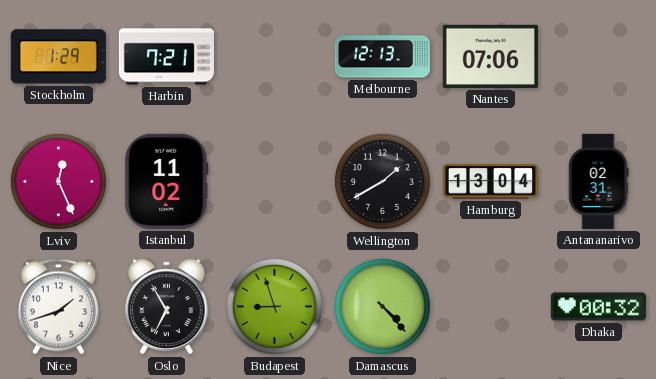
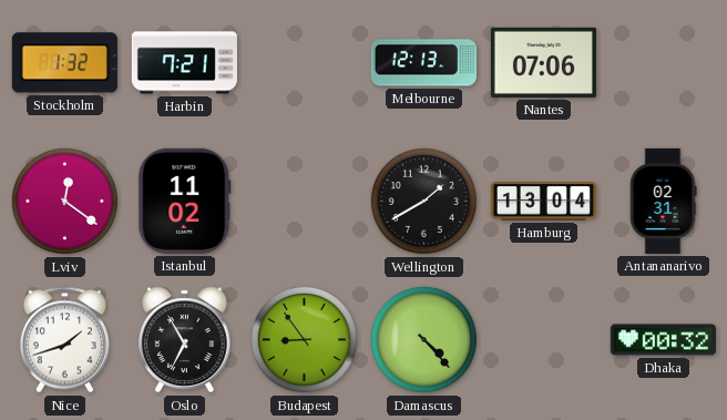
Stockholm: 1:29 -> 1:32 (64, 63)
Lviv: 12:26 -> 12:21 (64, 201)
Budapest: 8:57 -> 8:54 (304, 339)
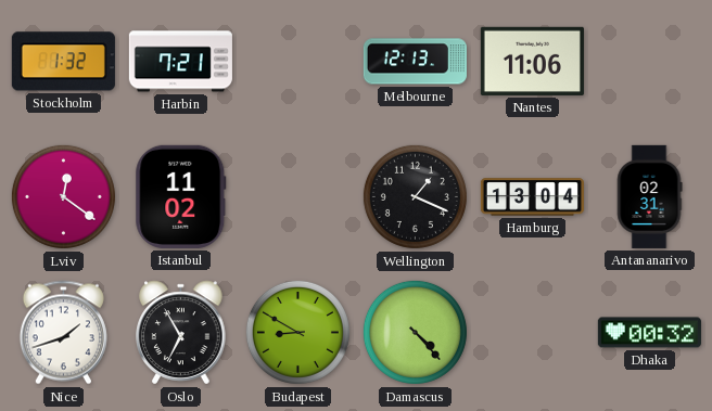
Nantes: 07:06 -> 11:06 (532, 61)
Wellington: 1:40 -> 1:19 (415, 196)
Budapest: 8:54 -> 8:50 (297, 332)
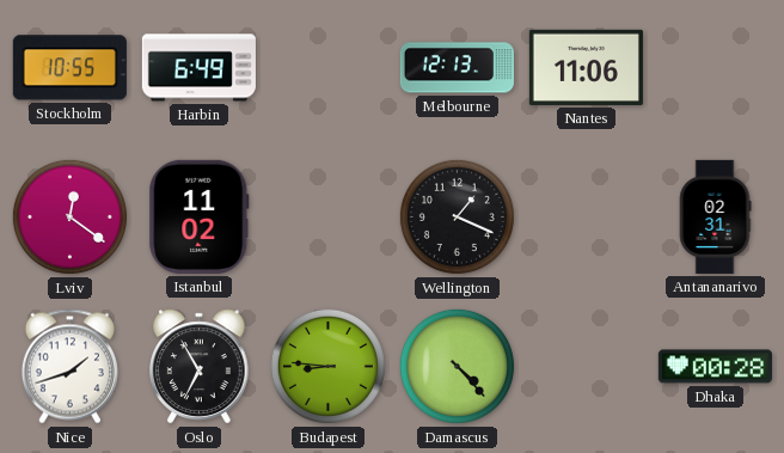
Stockholm: 1:32 -> 10:55 (69, 68)
Harbin: 7:21 -> 6:49 (198, 68)
Hamburg: 13:04 -> none (532, 197)
Budapest: 8:50 -> 8:46 (327, 366)
Dhaka: 00:32 -> 00:28 (715, 367)
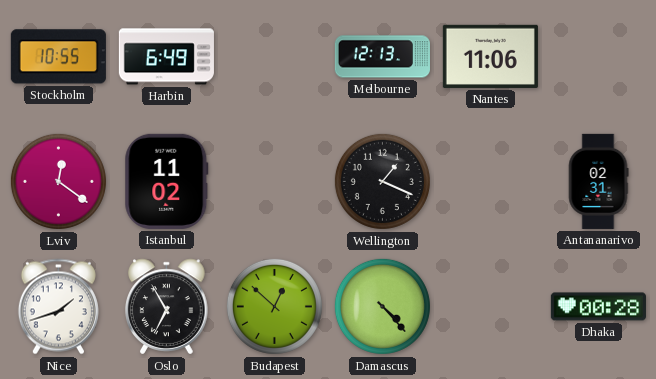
Budapest: 8:46 -> 12:52 (274, 306)
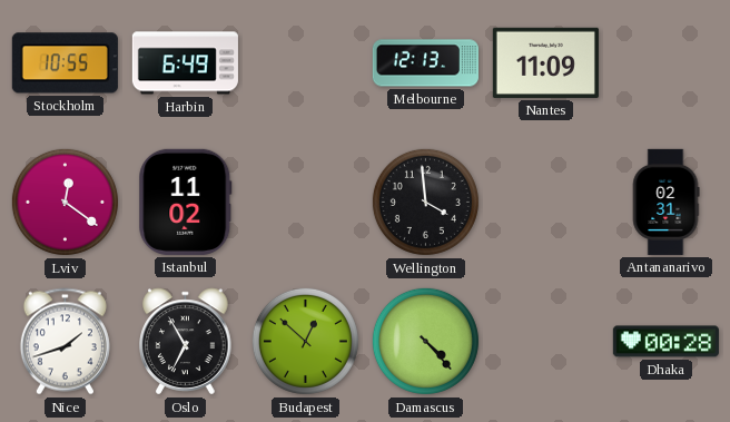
Nantes: 11:06 -> 11:09 (545, 62)
Wellington: 1:19 -> 3:59 (425, 202)
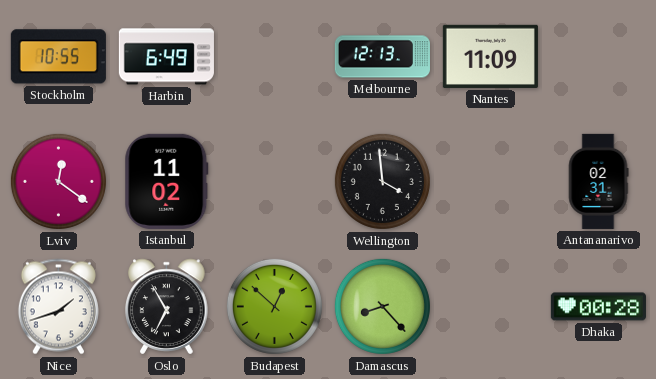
Damascus: 4:23 -> 8:23 (382, 306)
